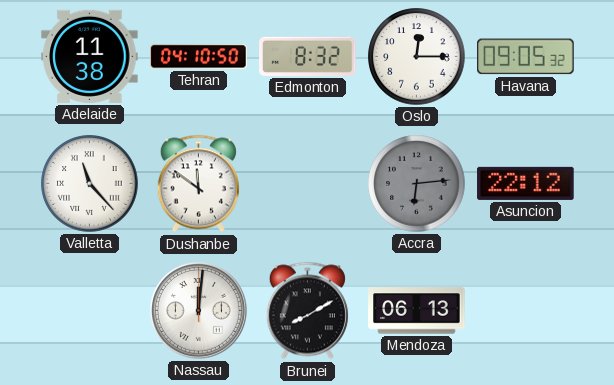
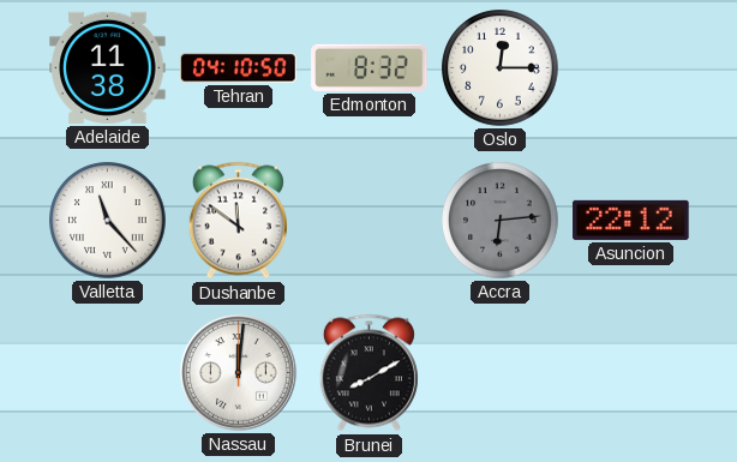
Havana: 09:05 -> none (526, 57)
Mendoza: 06:13 -> none (417, 311)
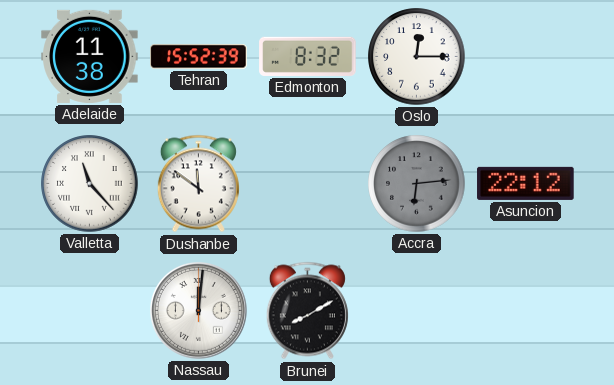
Tehran: 04:10 -> 15:52 (199, 57)
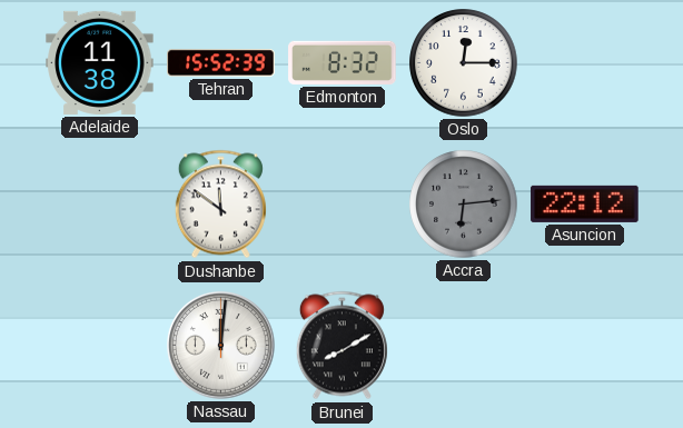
Valletta: 11:23 -> none (90, 184)
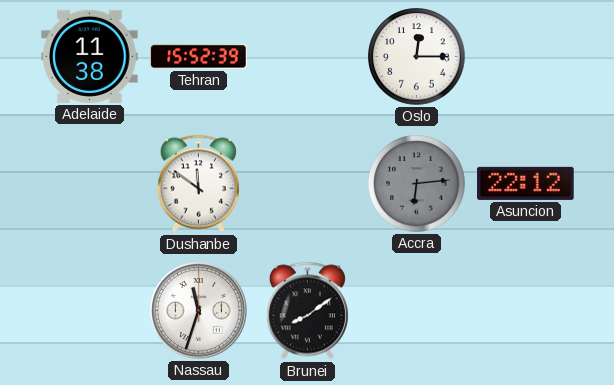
Edmonton: 8:32 -> none (343, 62)
Nassau: 12:01 -> 11:33 (198, 310)
Brunei: 8:10 -> 8:09 (307, 311)
